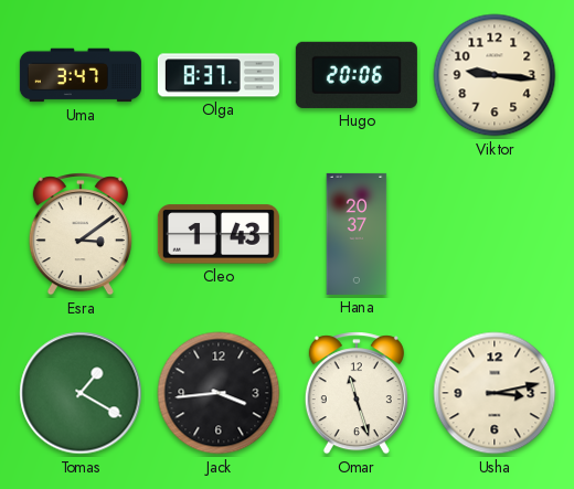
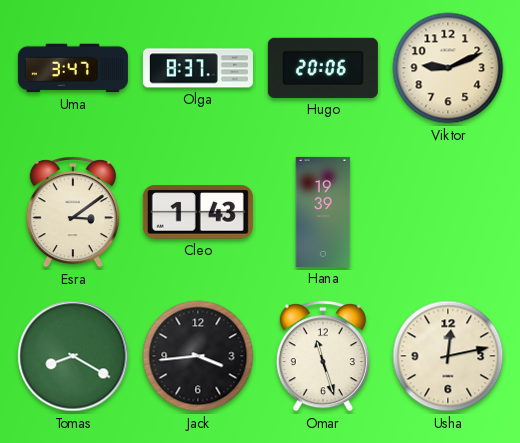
Viktor: 9:16 -> 9:11 (448, 68)
Hana: 20:37 -> 19:39 (323, 212)
Tomas: 1:20 -> 8:20 (73, 356)
Usha: 3:13 -> 12:13 (448, 356)
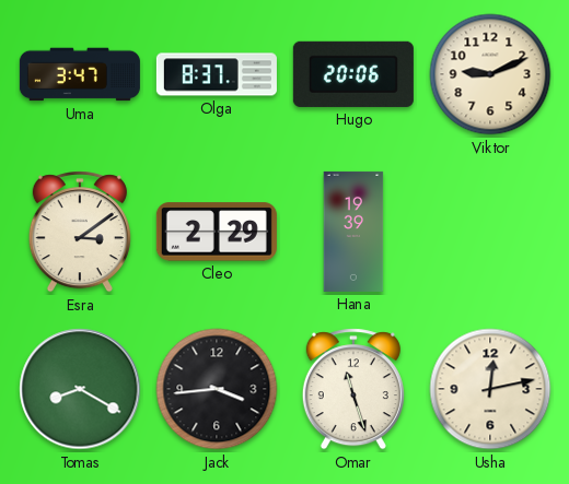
Cleo: 1:43 -> 2:29 (217, 232)
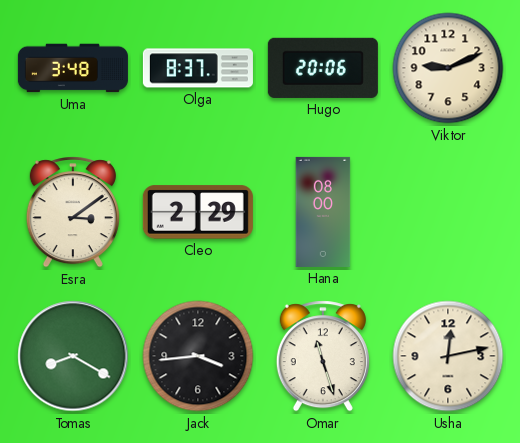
Uma: 3:47 -> 3:48 (73, 68)
Hana: 19:39 -> 08:00 (323, 212)
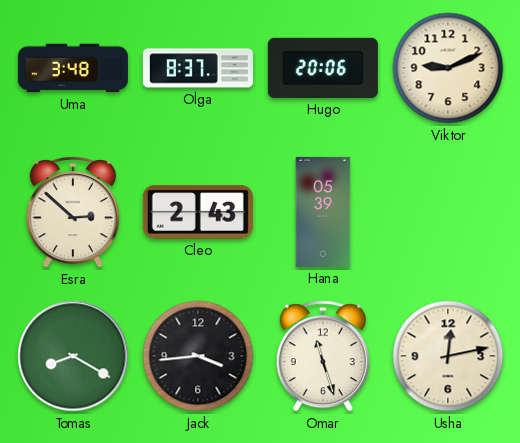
Esra: 3:09 -> 2:52 (73, 212)
Cleo: 2:29 -> 2:43 (198, 212)
Hana: 08:00 -> 05:39 (323, 212)
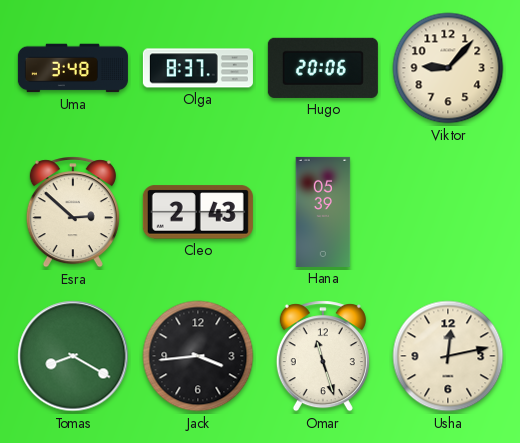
Viktor: 9:11 -> 9:07 (448, 68)
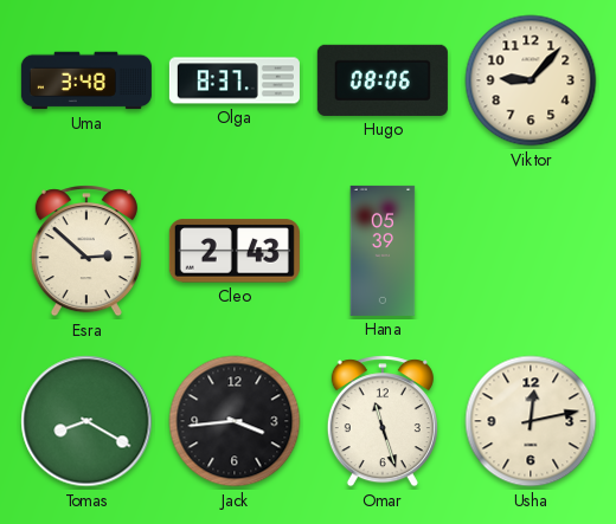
Hugo: 20:06 -> 08:06 (383, 80)
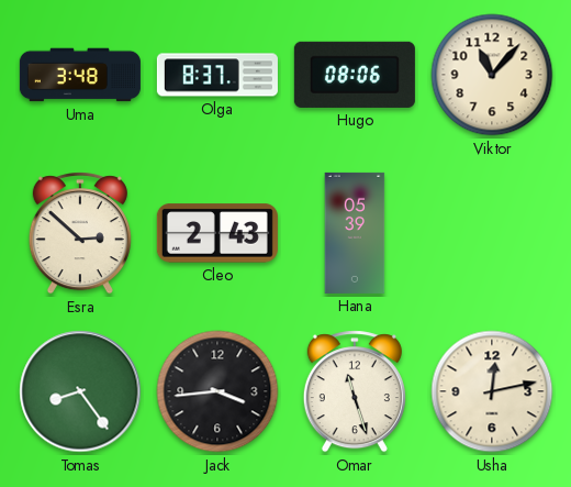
Viktor: 9:07 -> 11:07 (492, 75)
Tomas: 8:20 -> 8:24 (80, 391)
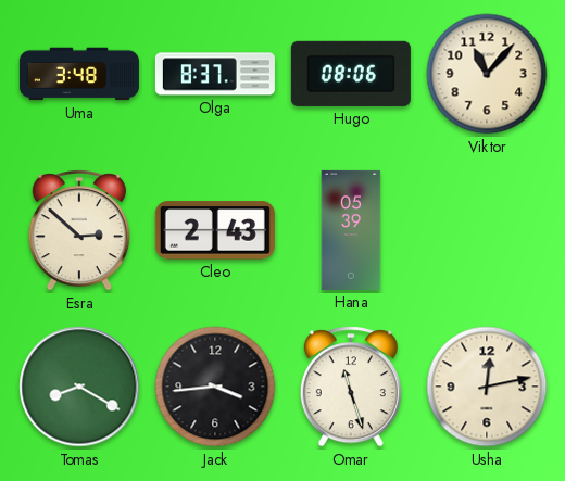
Tomas: 8:24 -> 8:20 (79, 387)
